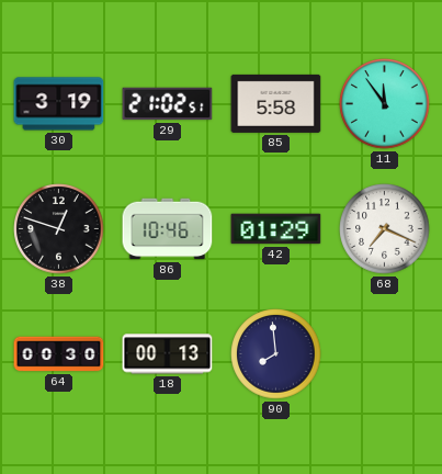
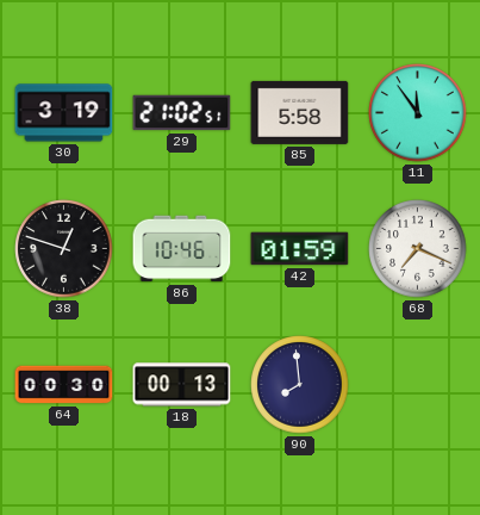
42: 01:29 -> 01:59 (300, 249)
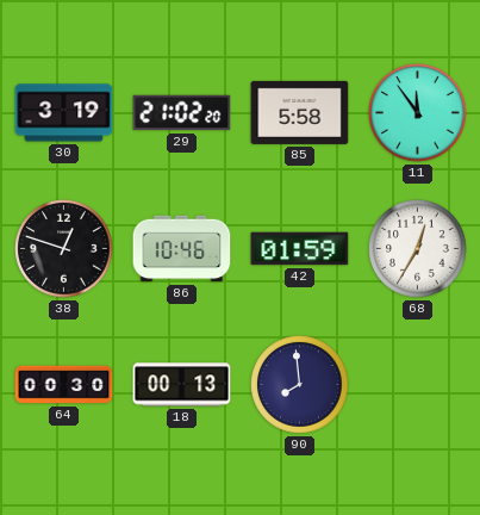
29: 21:02:51 -> 21:02:20 (182, 113)
68: 7:19 -> 12:35 (418, 249)
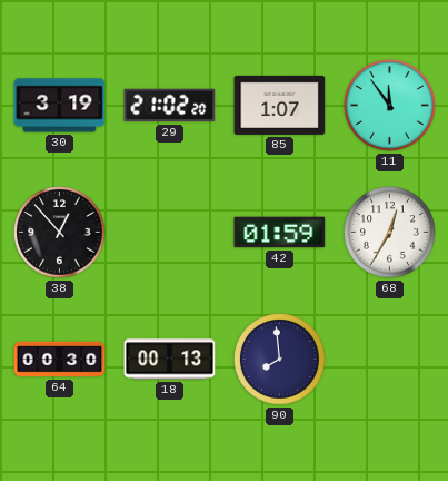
85: 5:58 -> 1:07 (280, 105)
38: 12:48 -> 12:53 (60, 233)
86: 10:46 -> none (182, 249)
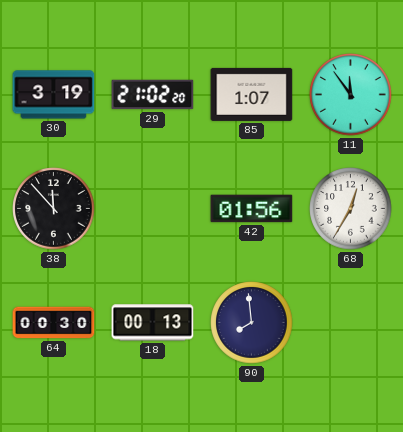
38: 12:53 -> 11:53 (54, 209)
42: 01:59 -> 01:56 (252, 209)
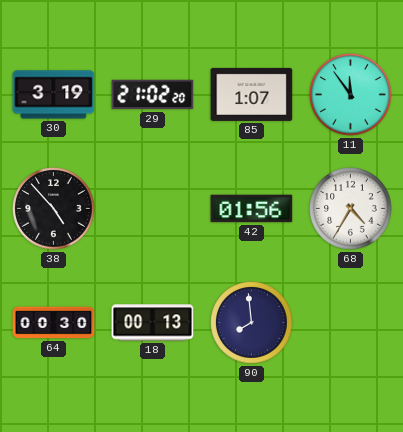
38: 11:53 -> 4:53 (54, 209)
68: 12:35 -> 4:35 (351, 209)
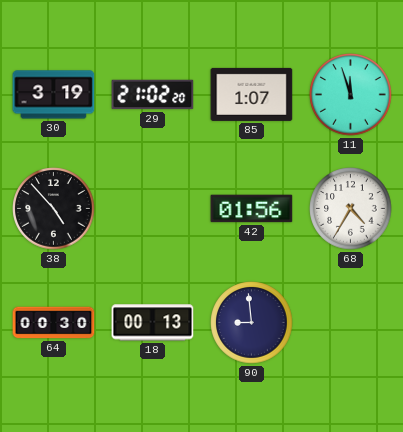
11: 11:54 -> 11:57 (351, 95)
90: 7:59 -> 8:59 (252, 323)
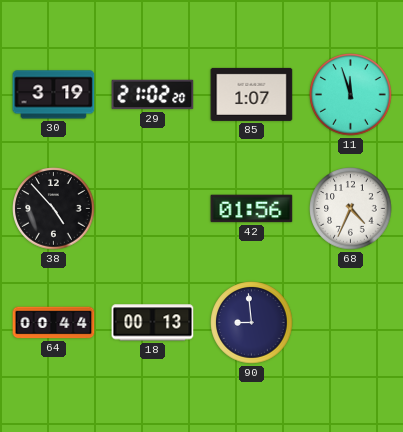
68: 4:35 -> 4:34 (351, 209)
64: 00:30 -> 00:44 (54, 323)
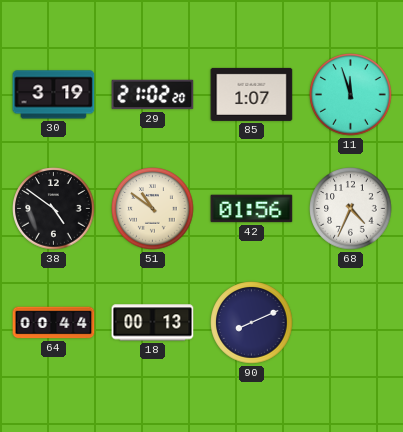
38: 4:53 -> 4:51 (54, 209)
51: none -> 10:51 (153, 209)
90: 8:59 -> 8:11 (252, 323)
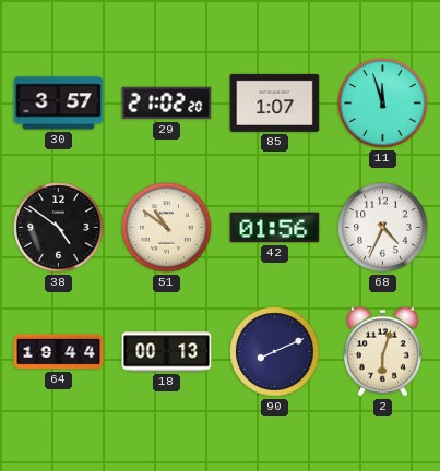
30: 3:19 -> 3:57 (59, 104)
64: 00:44 -> 19:44 (59, 352)
2: none -> 6:03 (382, 351)
